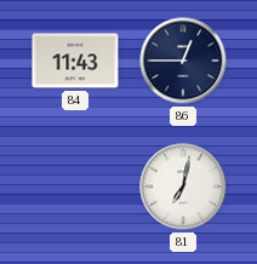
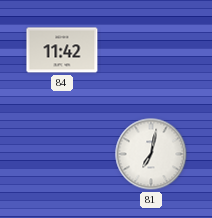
84: 11:43 -> 11:42 (62, 50)
86: 12:45 -> none (183, 61)
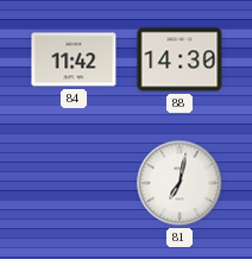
88: none -> 14:30 (179, 59)
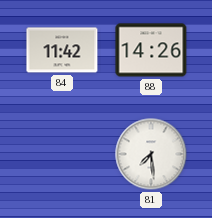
88: 14:30 -> 14:26 (151, 50)
81: 7:02 -> 7:29 (151, 154)
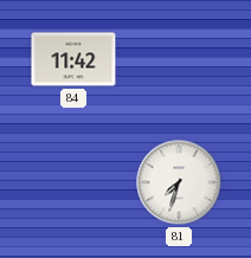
88: 14:26 -> none (151, 50)
81: 7:29 -> 7:33 (179, 182)
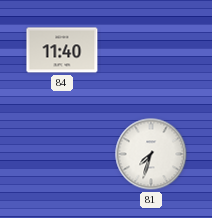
84: 11:42 -> 11:40 (62, 50)
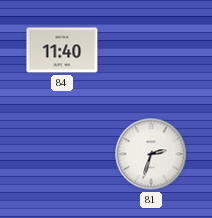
81: 7:33 -> 2:33 (151, 154)
